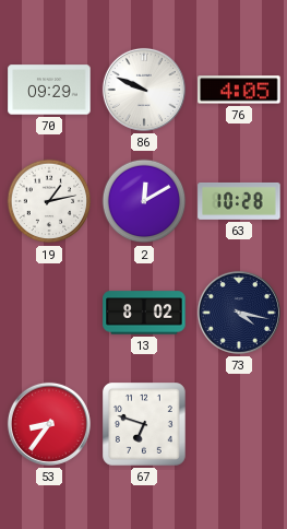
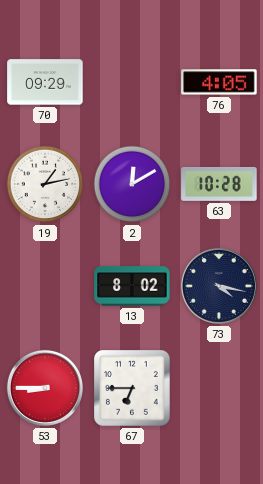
86: 9:49 -> none (144, 90)
53: 8:36 -> 8:45 (45, 388)
67: 6:48 -> 6:45 (133, 389)
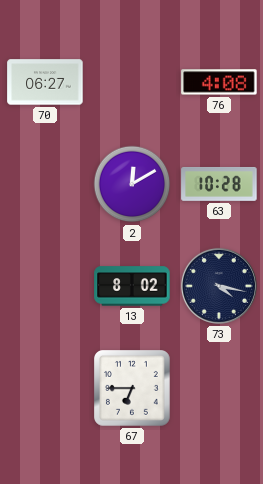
70: 09:29 -> 06:27 (45, 82)
76: 4:05 -> 4:08 (219, 82)
19: 1:13 -> none (45, 184)
53: 8:45 -> none (45, 388)
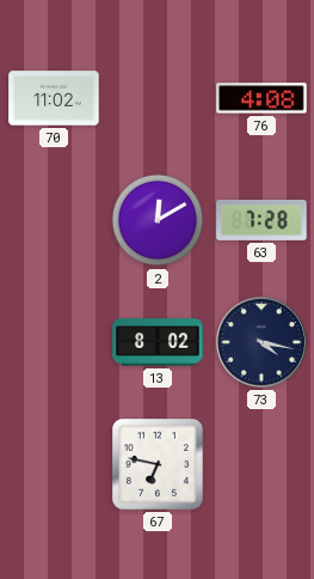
70: 06:27 -> 11:02 (54, 98)
63: 10:28 -> 7:28 (261, 220)
67: 6:45 -> 6:47 (159, 465)
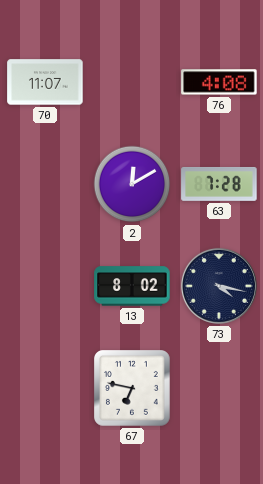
70: 11:02 -> 11:07 (45, 82)
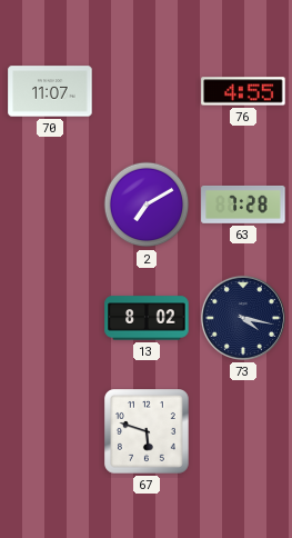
76: 4:08 -> 4:55 (243, 91)
2: 12:10 -> 7:10 (147, 205)
67: 6:47 -> 5:48 (148, 432)
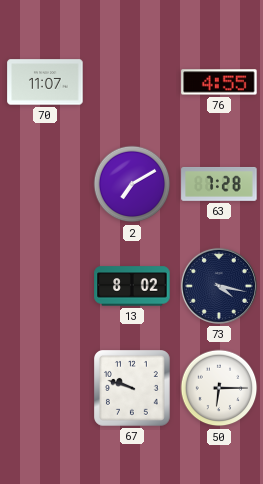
67: 5:48 -> 9:48 (133, 389)
50: none -> 6:15 (219, 388)
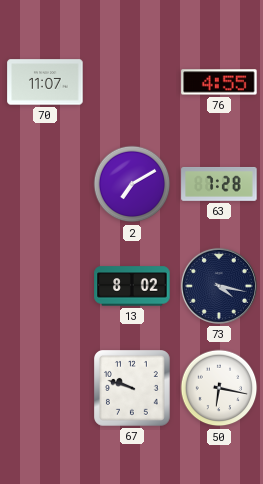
50: 6:15 -> 6:17 (219, 388)
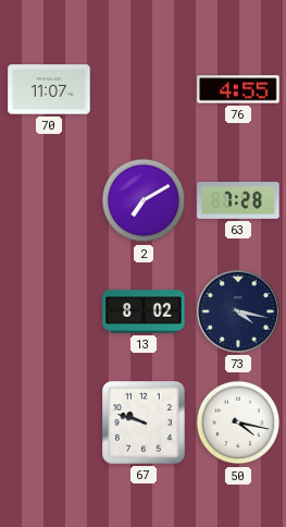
50: 6:17 -> 4:17 (238, 422)
